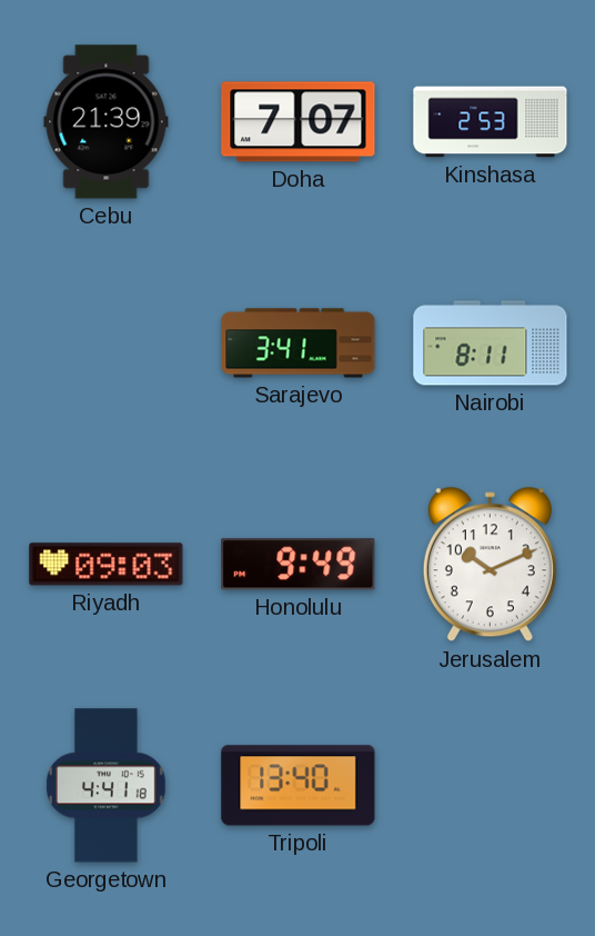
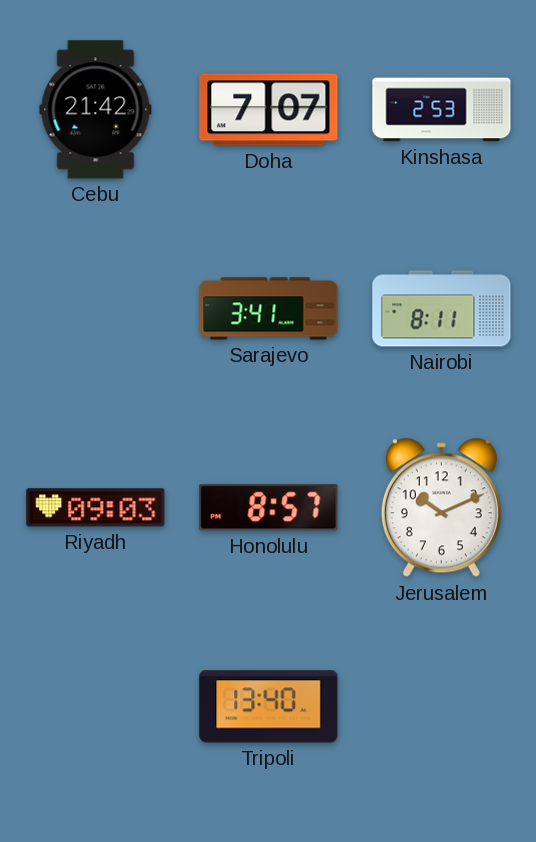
Cebu: 21:39 -> 21:42 (96, 110)
Honolulu: 9:49 -> 8:57 (269, 508)
Georgetown: 4:41 -> none (105, 786)
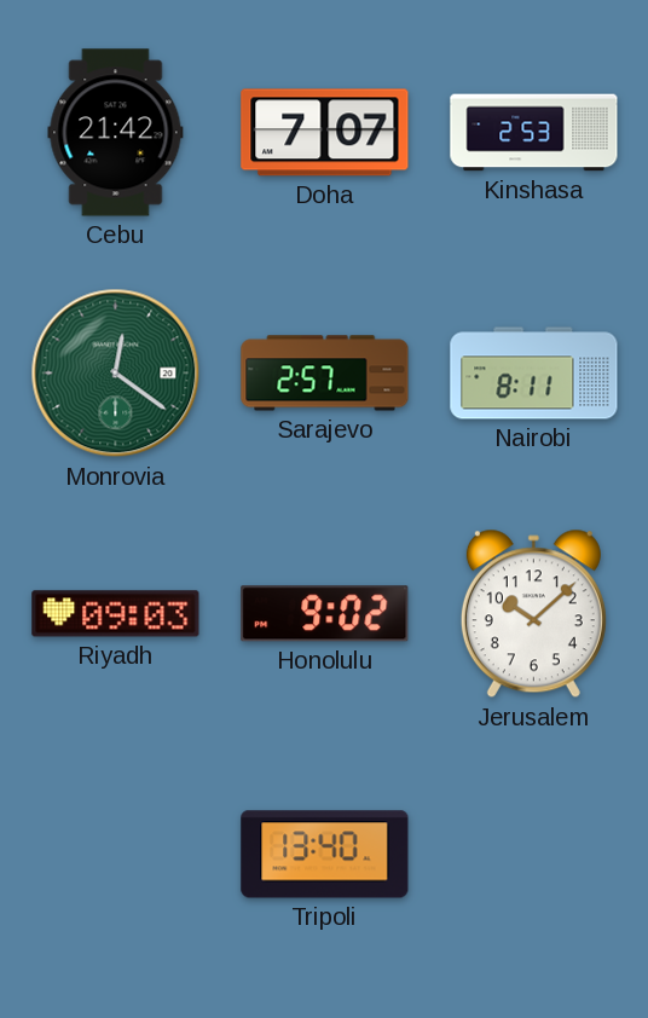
Monrovia: none -> 12:21 (116, 374)
Sarajevo: 3:41 -> 2:57 (325, 374)
Honolulu: 8:57 -> 9:02 (325, 614)
Jerusalem: 10:11 -> 10:08 (533, 614)
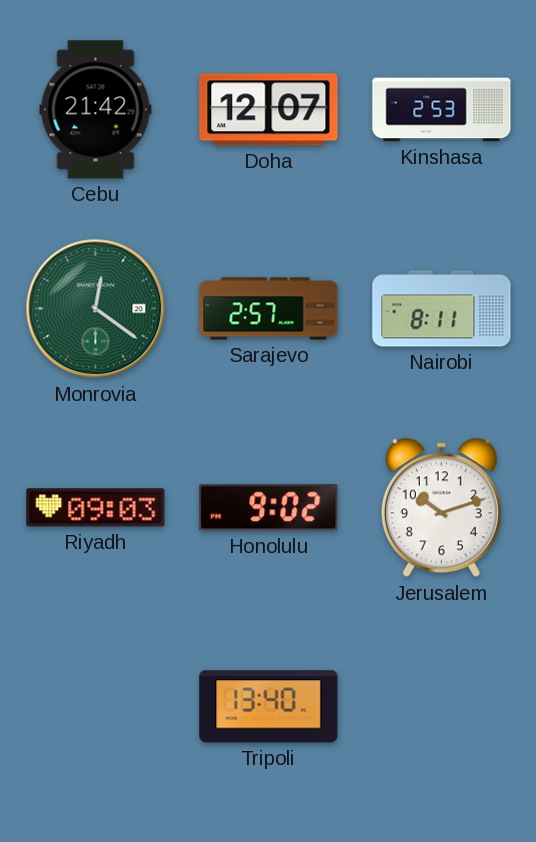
Doha: 7:07 -> 12:07 (269, 110)
Jerusalem: 10:08 -> 10:12 (441, 508)
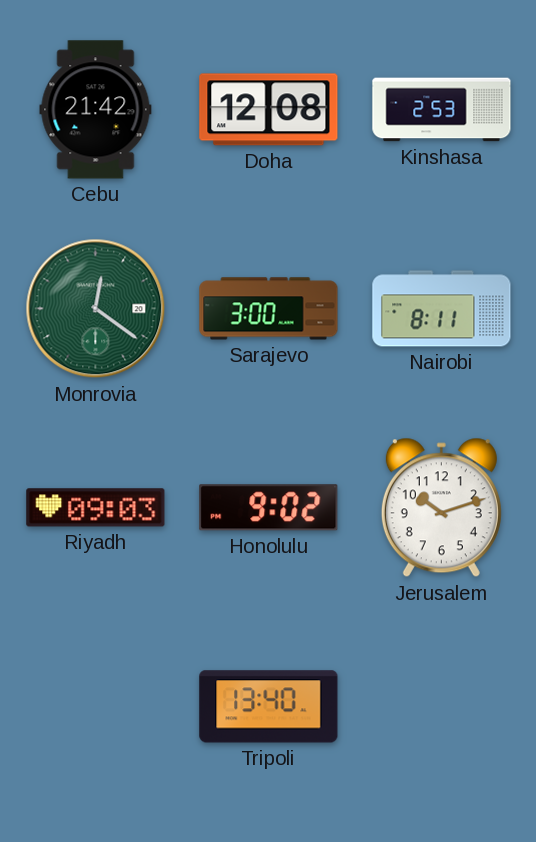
Doha: 12:07 -> 12:08 (269, 110)
Sarajevo: 2:57 -> 3:00 (269, 309)
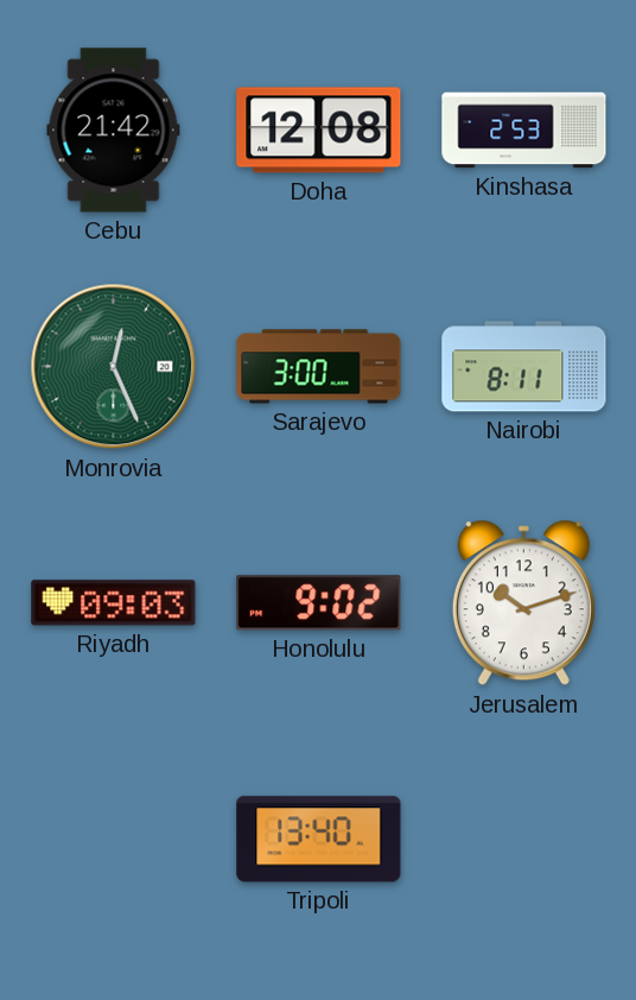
Monrovia: 12:21 -> 12:26 (114, 367)
